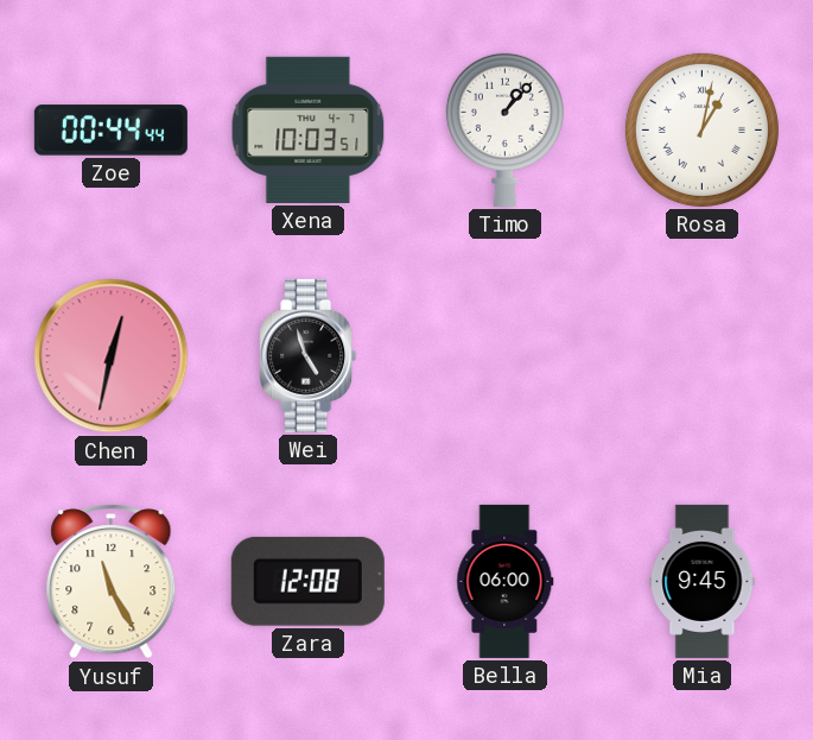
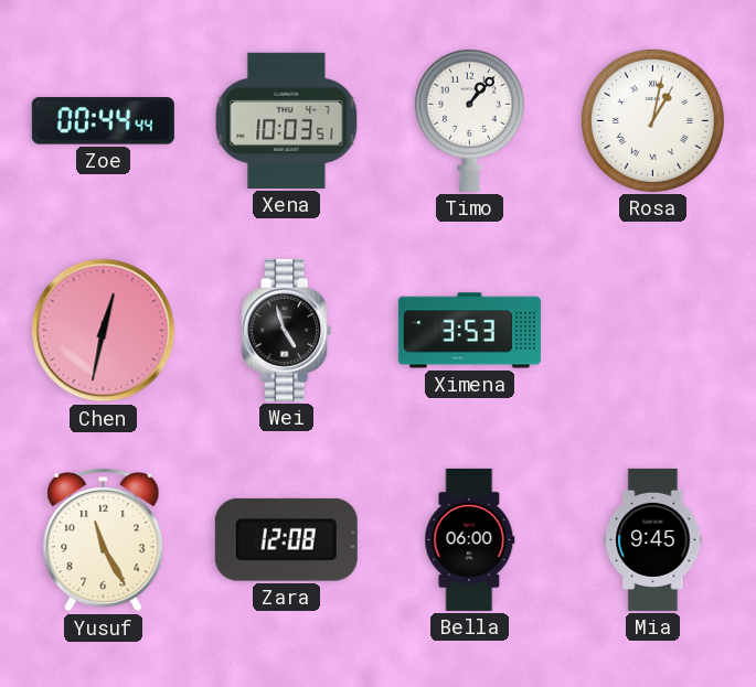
Ximena: none -> 3:53 (469, 331)
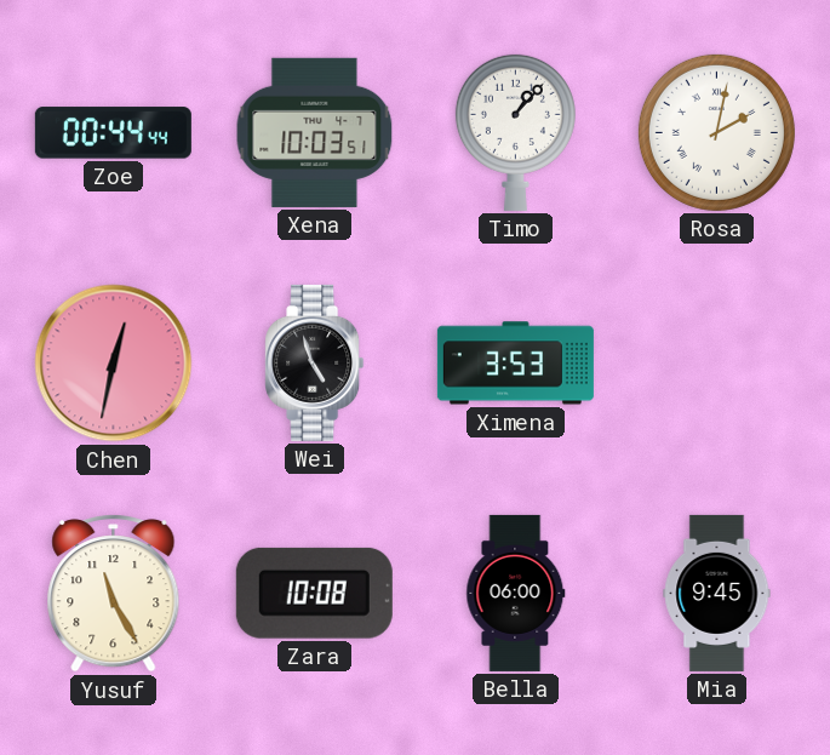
Rosa: 1:02 -> 2:02 (716, 132)
Zara: 12:08 -> 10:08 (314, 593)
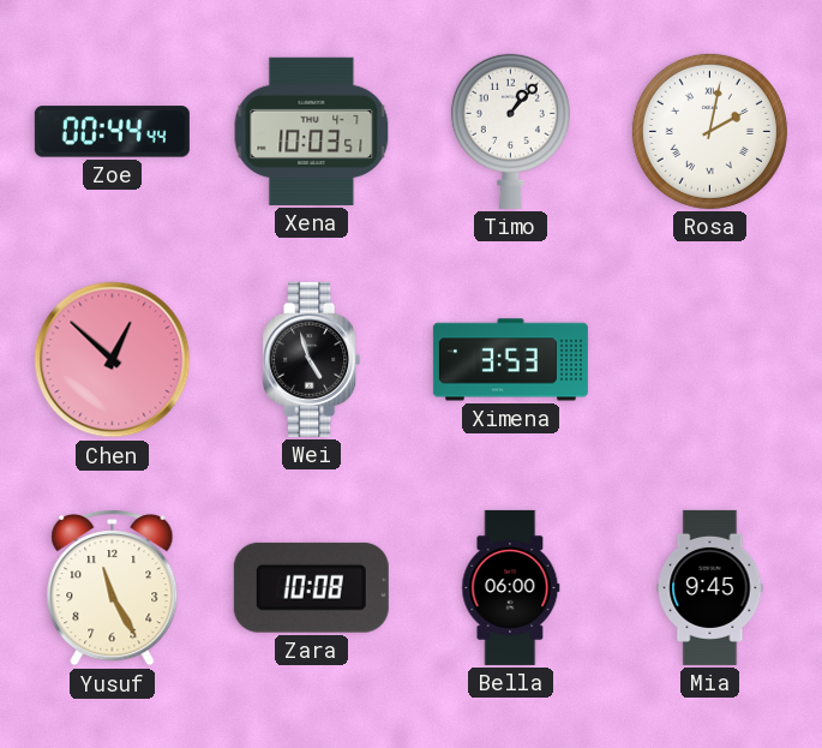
Chen: 12:32 -> 12:52 (113, 360)
